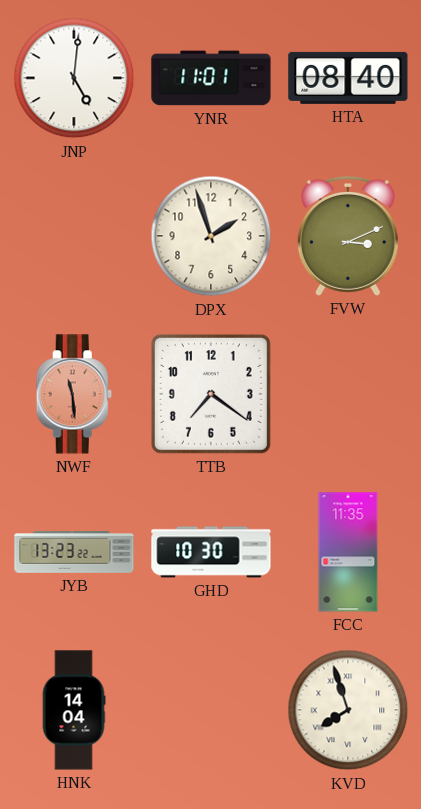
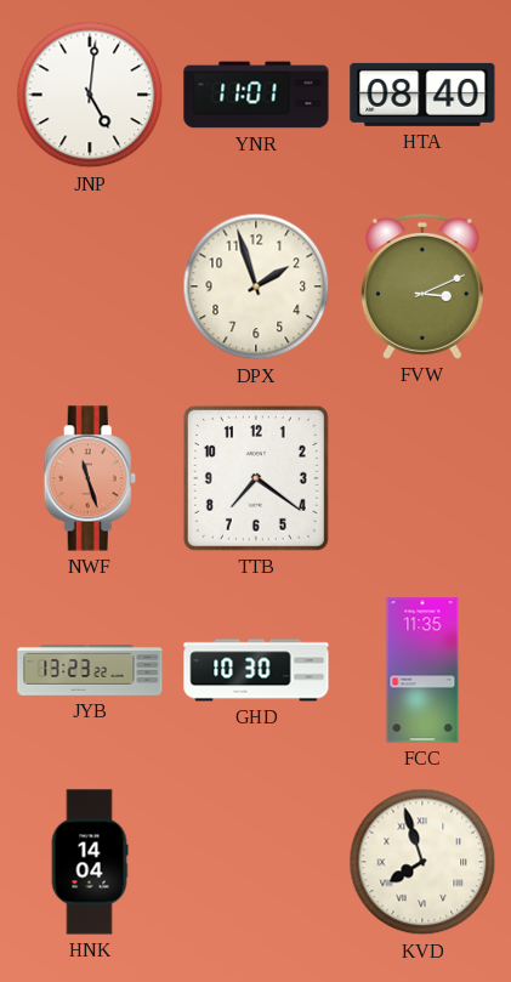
NWF: 11:29 -> 11:27 (90, 478)
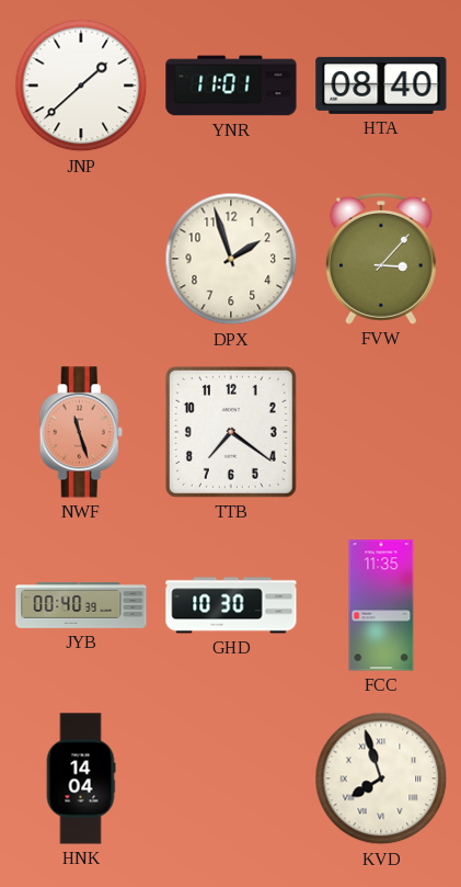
JNP: 5:01 -> 1:38 (81, 86)
FVW: 3:11 -> 3:07 (381, 259)
JYB: 13:23 -> 00:40 (81, 605)
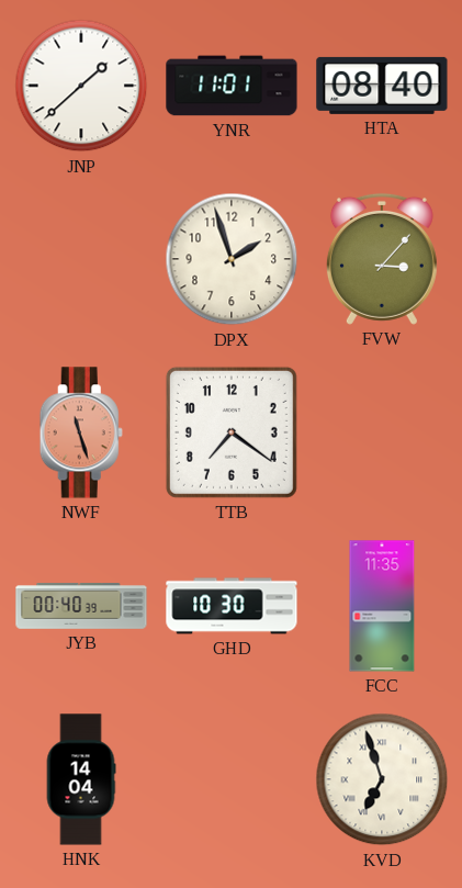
KVD: 7:57 -> 6:57 (382, 779)
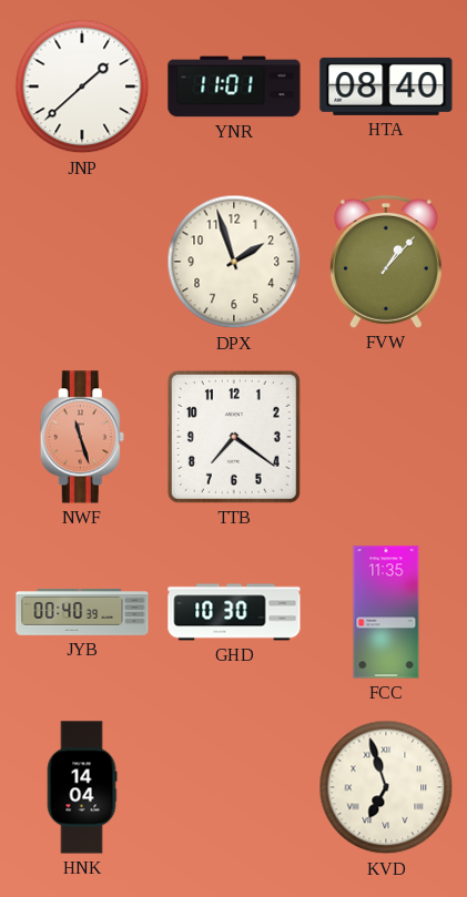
FVW: 3:07 -> 1:07 (386, 262)
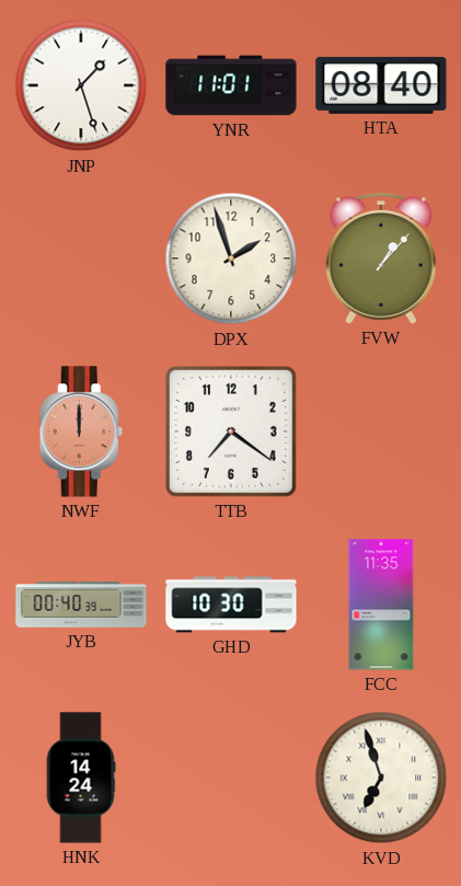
JNP: 1:38 -> 1:27 (81, 85)
NWF: 11:27 -> 12:00 (81, 432)
HNK: 14:04 -> 14:24 (81, 778)
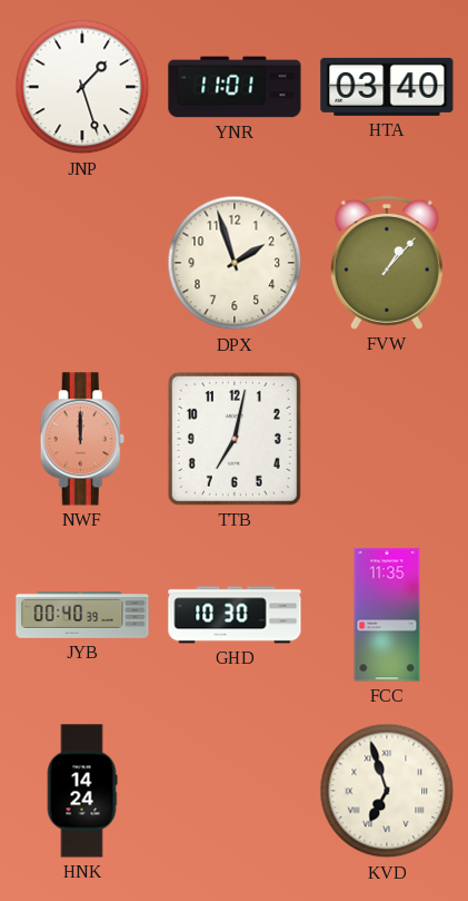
HTA: 08:40 -> 03:40 (387, 87)
TTB: 7:21 -> 7:02 (235, 439)
